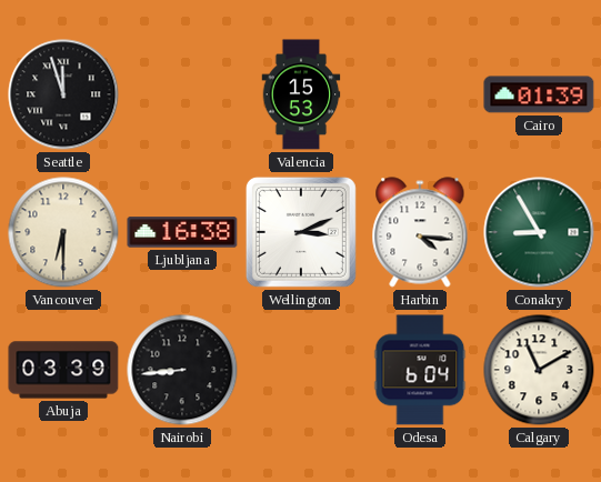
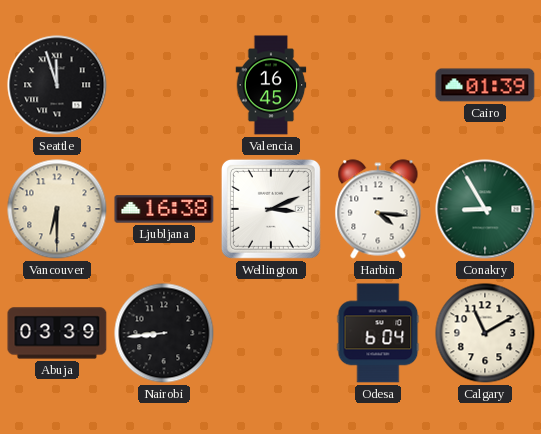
Valencia: 15:53 -> 16:45 (271, 85)
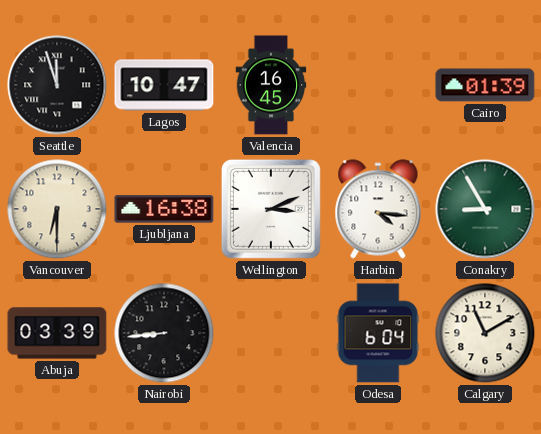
Lagos: none -> 10:47 (164, 85)
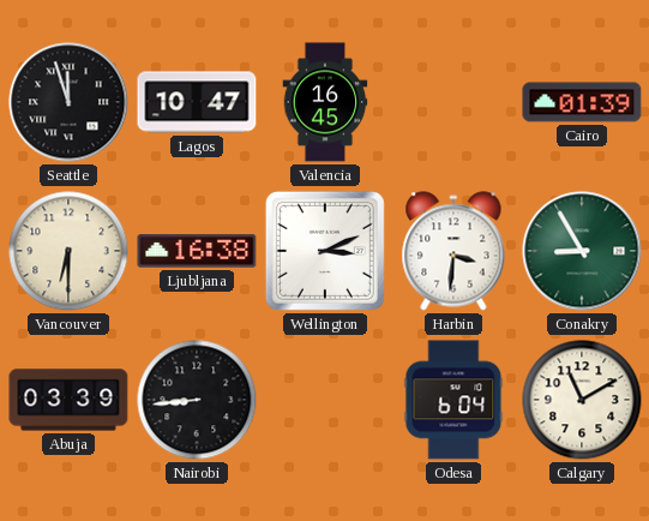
Harbin: 4:16 -> 3:31 (453, 251)
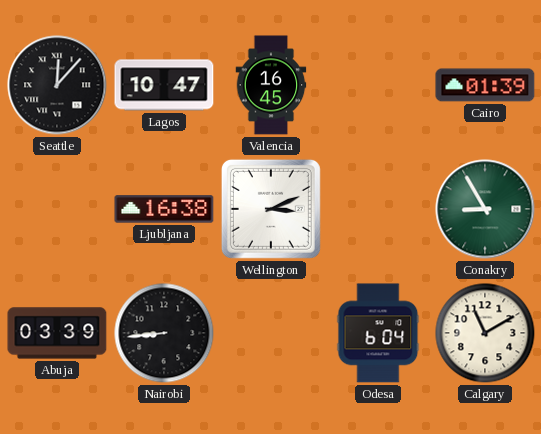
Seattle: 11:57 -> 12:07 (57, 85)
Vancouver: 6:30 -> none (68, 251)
Harbin: 3:31 -> none (453, 251)
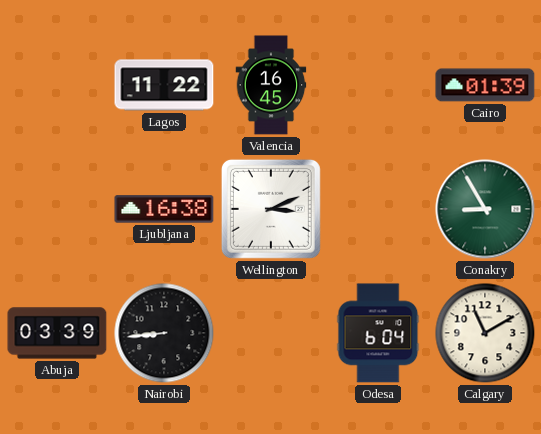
Seattle: 12:07 -> none (57, 85)
Lagos: 10:47 -> 11:22 (164, 85)
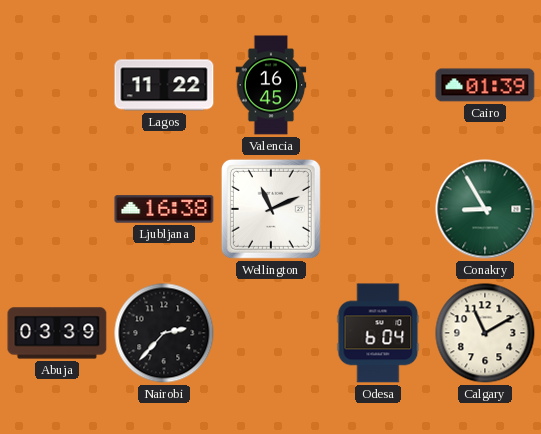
Wellington: 3:11 -> 11:11 (271, 209)
Nairobi: 8:44 -> 2:37 (164, 333)
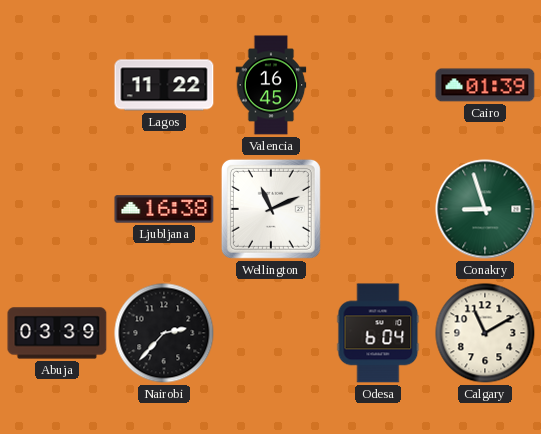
Conakry: 8:55 -> 8:57 (485, 209)
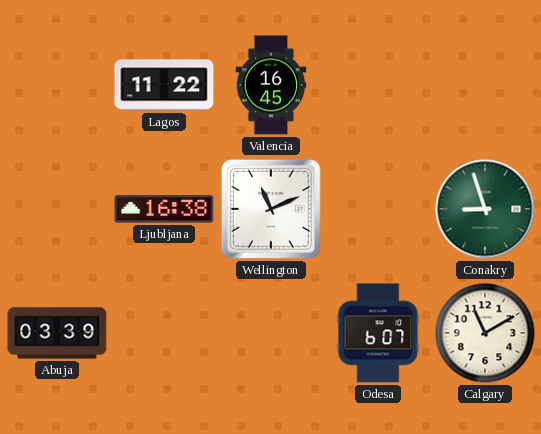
Cairo: 01:39 -> none (485, 85)
Nairobi: 2:37 -> none (164, 333)
Odesa: 6:04 -> 6:07 (378, 333)
